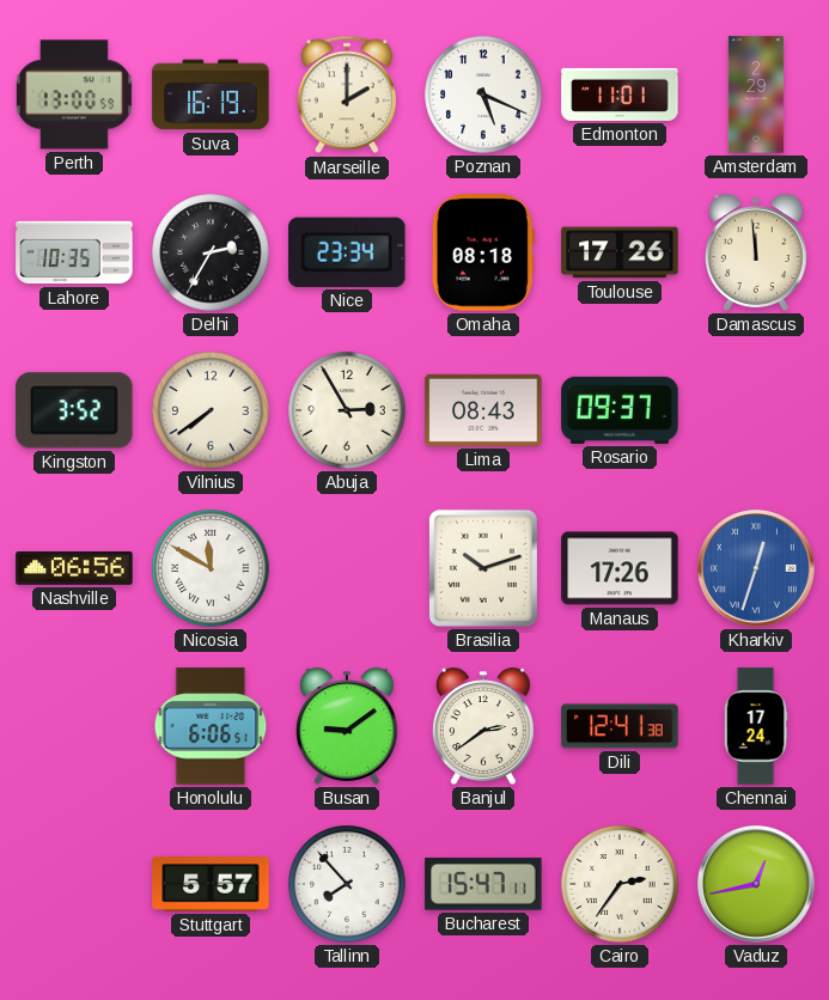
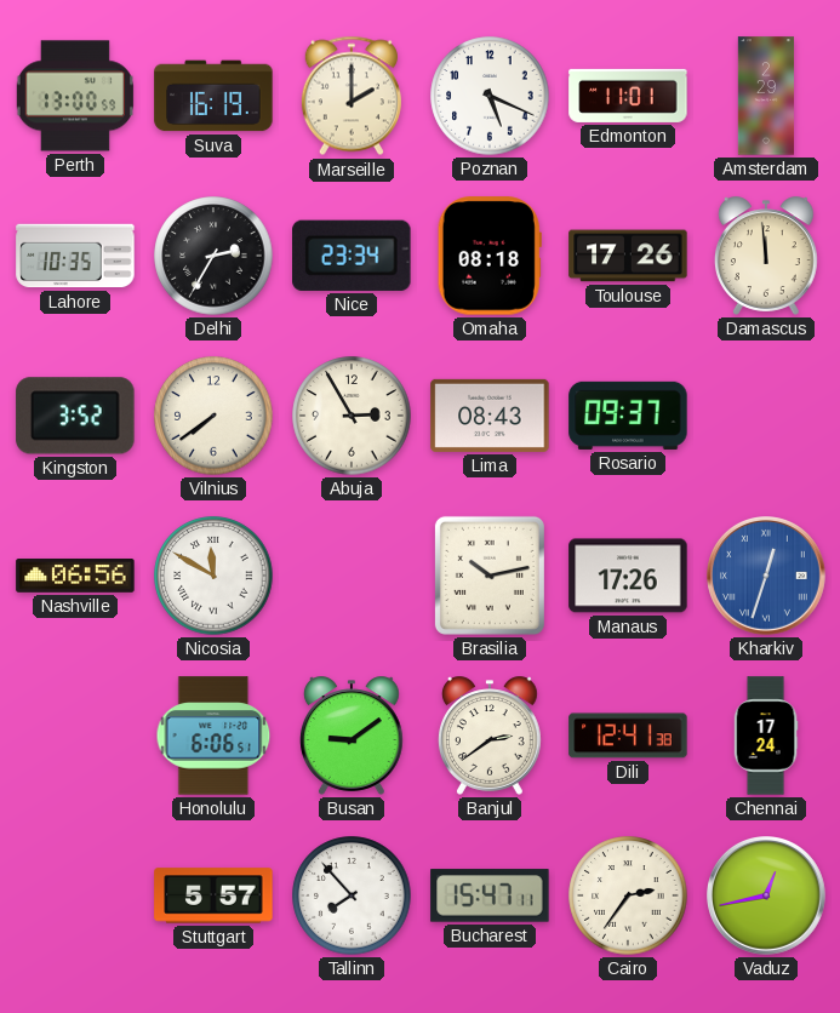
Brasilia: 10:12 -> 10:13 (490, 576)
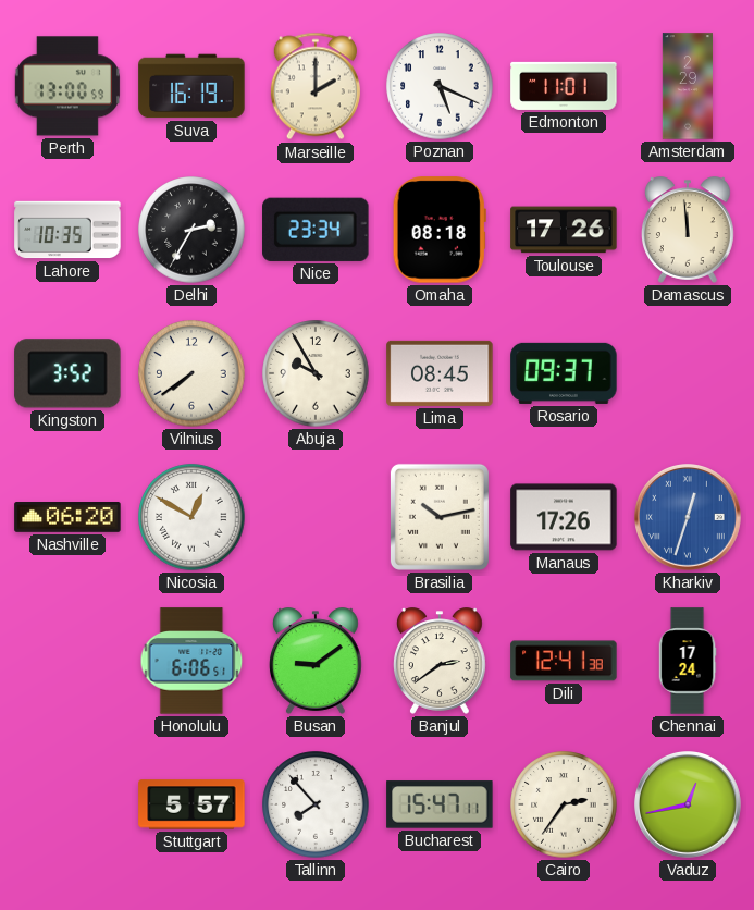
Abuja: 2:55 -> 9:55 (316, 373)
Lima: 08:43 -> 08:45 (440, 373)
Nashville: 06:56 -> 06:20 (67, 518)
Nicosia: 11:50 -> 12:50 (191, 517)
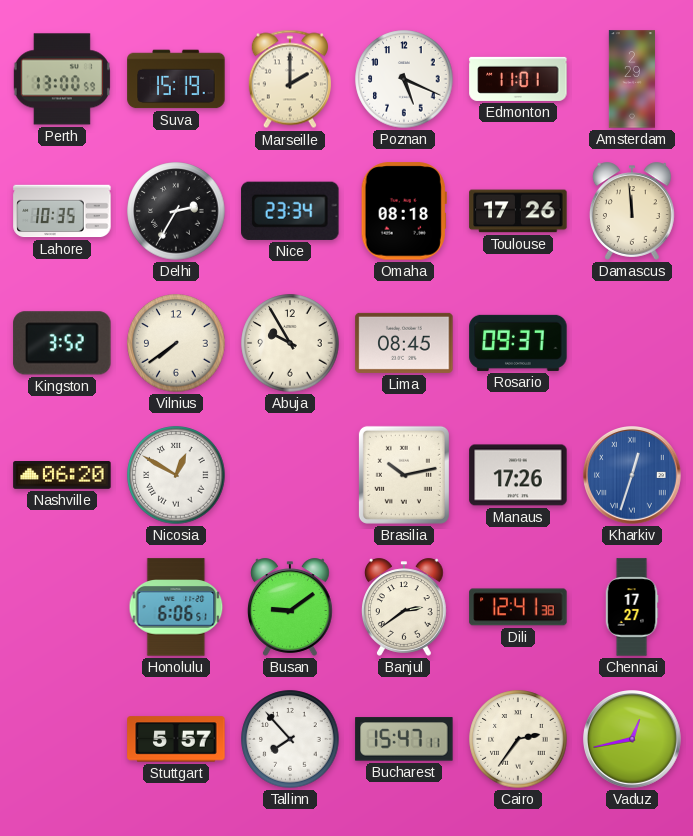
Suva: 16:19 -> 15:19 (176, 79)
Chennai: 17:24 -> 17:27 (632, 607)
